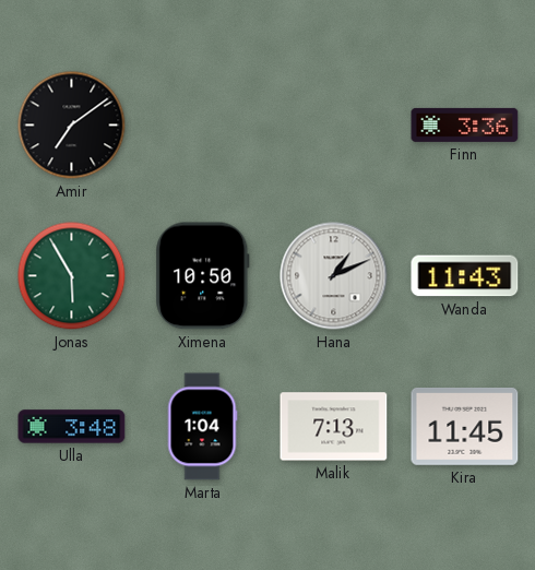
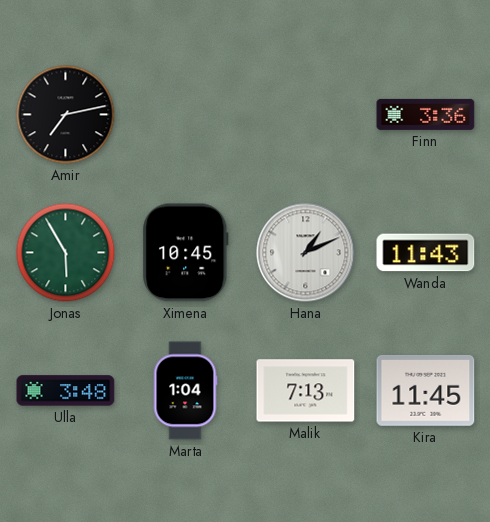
Amir: 7:09 -> 7:13 (66, 115)
Ximena: 10:50 -> 10:45 (186, 253)
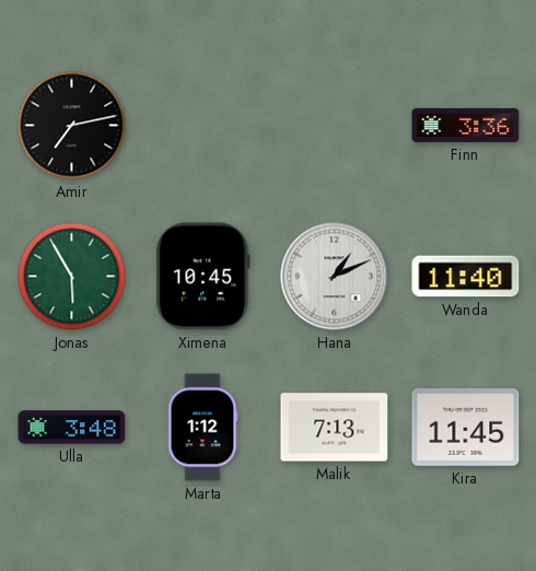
Wanda: 11:43 -> 11:40 (466, 277)
Marta: 1:04 -> 1:12 (202, 428)
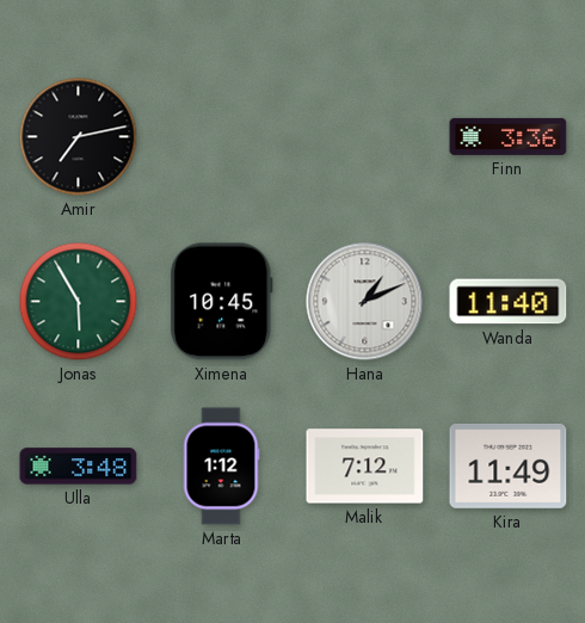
Malik: 7:13 -> 7:12 (365, 467)
Kira: 11:45 -> 11:49 (509, 465)
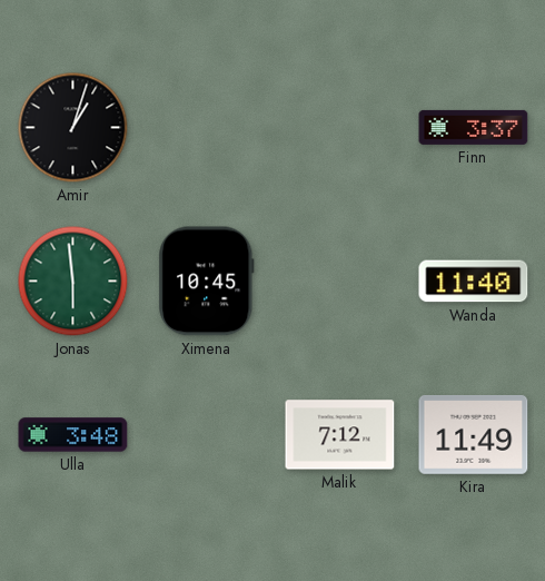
Amir: 7:13 -> 1:03 (73, 128)
Finn: 3:36 -> 3:37 (474, 127)
Jonas: 5:55 -> 5:59 (73, 282)
Hana: 1:11 -> none (365, 302)
Marta: 1:12 -> none (221, 467)
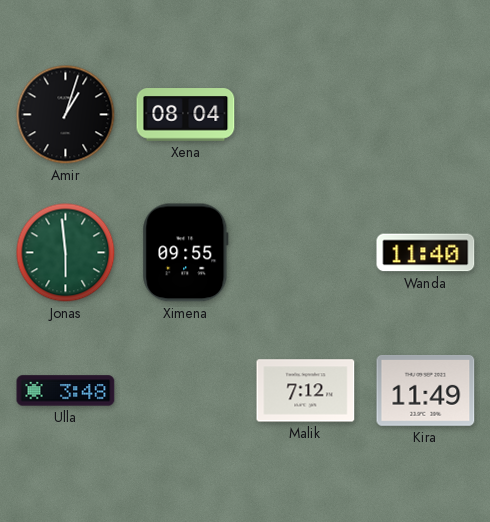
Xena: none -> 08:04 (186, 115)
Finn: 3:37 -> none (474, 127)
Ximena: 10:45 -> 09:55 (186, 253)
